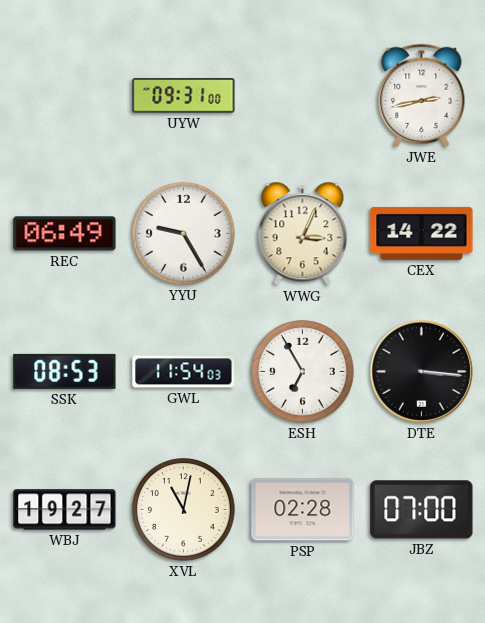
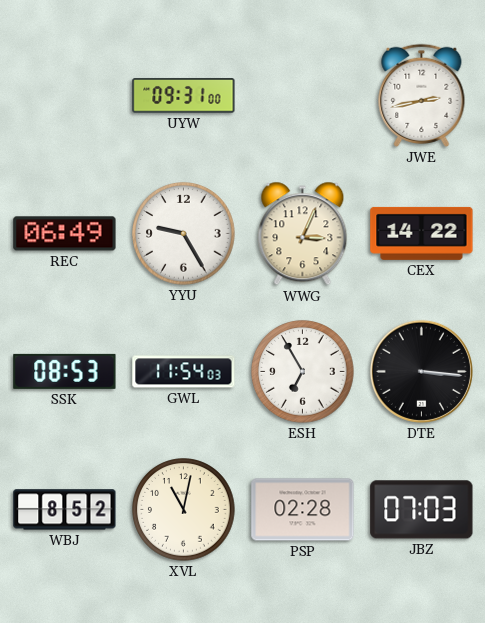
WBJ: 19:27 -> 8:52 (65, 510)
JBZ: 07:00 -> 07:03 (422, 510)
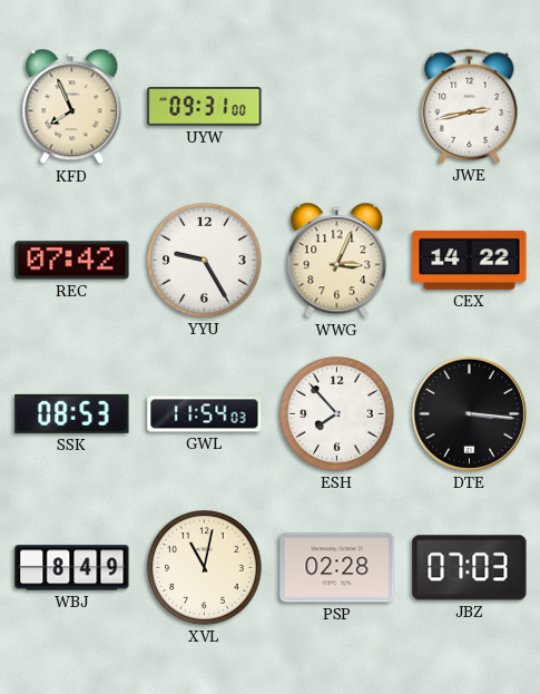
KFD: none -> 7:56 (72, 107)
REC: 06:49 -> 07:42 (72, 261)
ESH: 6:55 -> 7:53 (337, 414)
WBJ: 8:52 -> 8:49 (72, 568)
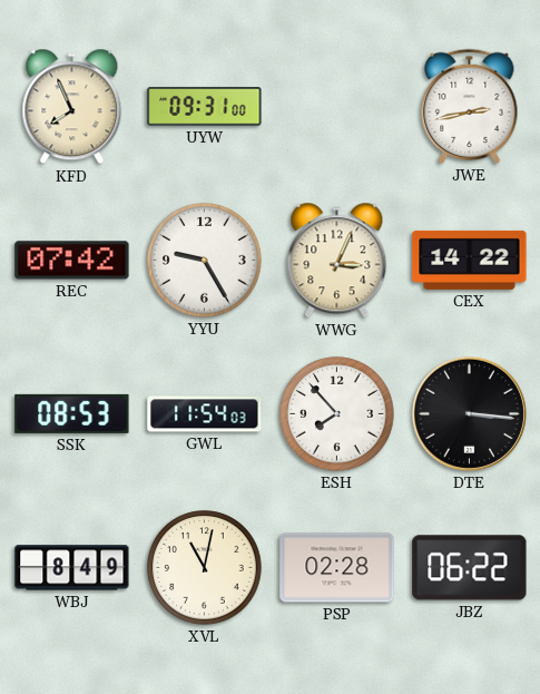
JBZ: 07:03 -> 06:22 (470, 568)
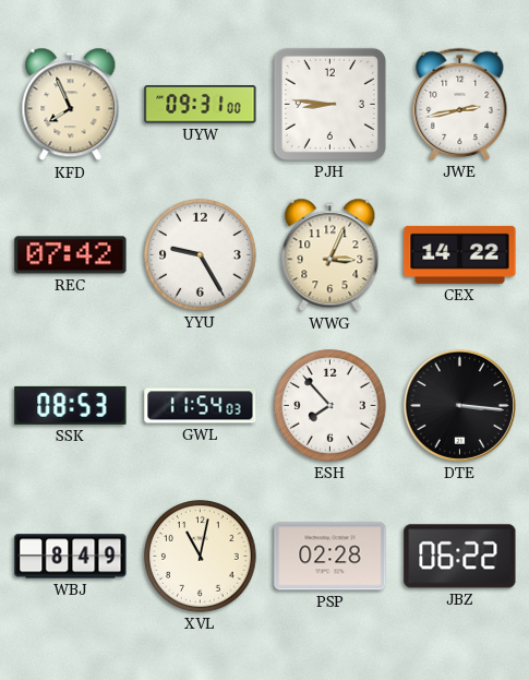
PJH: none -> 8:46 (329, 104)
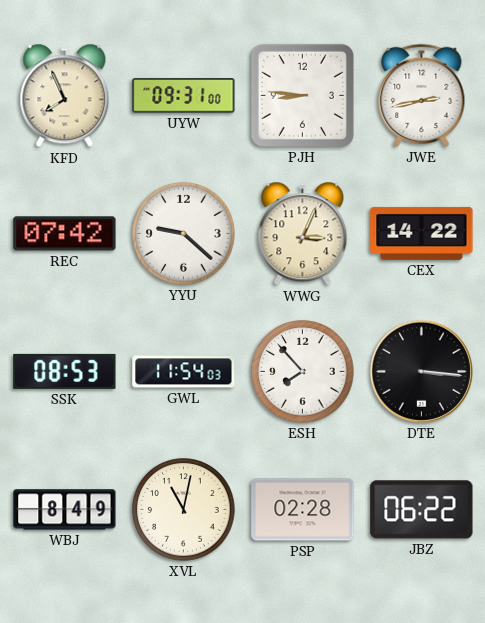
YYU: 9:25 -> 9:22 (184, 234)
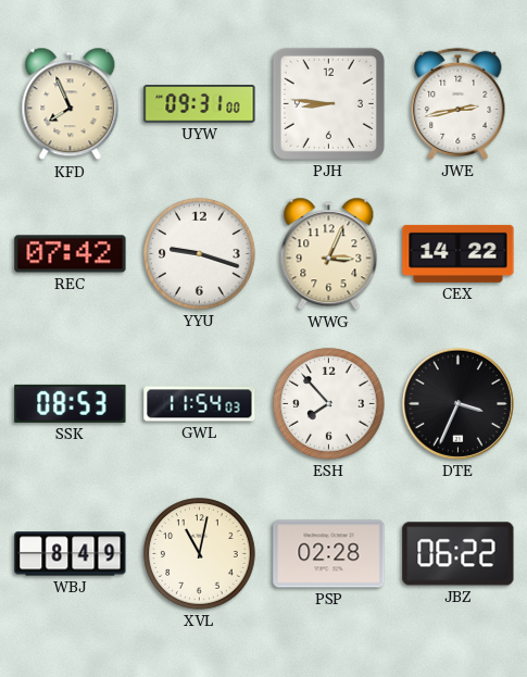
YYU: 9:22 -> 9:18 (200, 254)
DTE: 3:16 -> 3:34 (457, 403)
